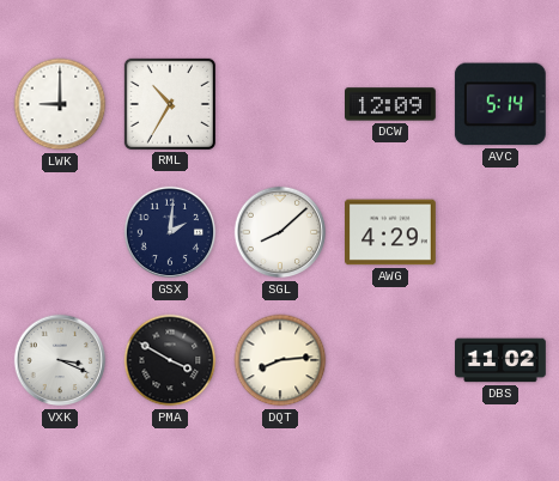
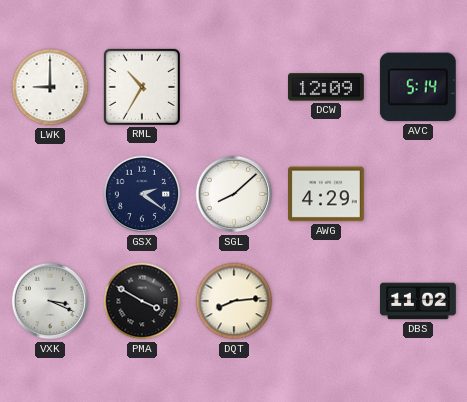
GSX: 2:01 -> 2:21 (142, 194)
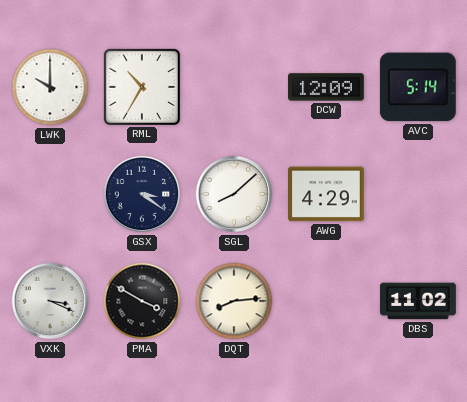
LWK: 9:00 -> 10:00 (50, 87)
GSX: 2:21 -> 3:21 (142, 194)
